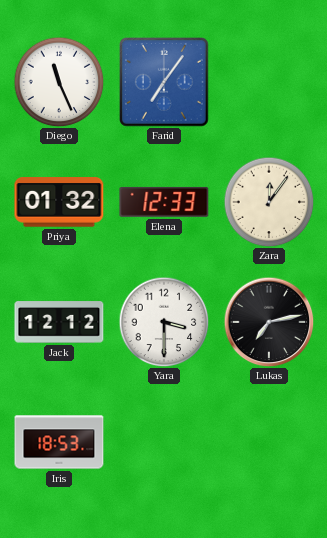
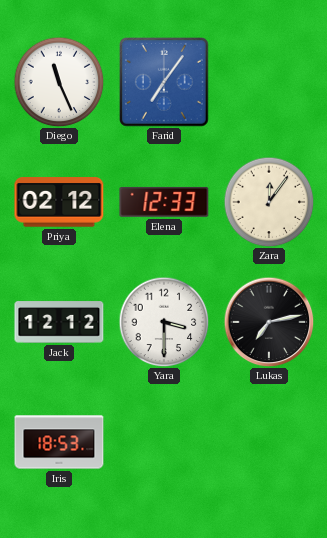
Priya: 01:32 -> 02:12 (59, 202)
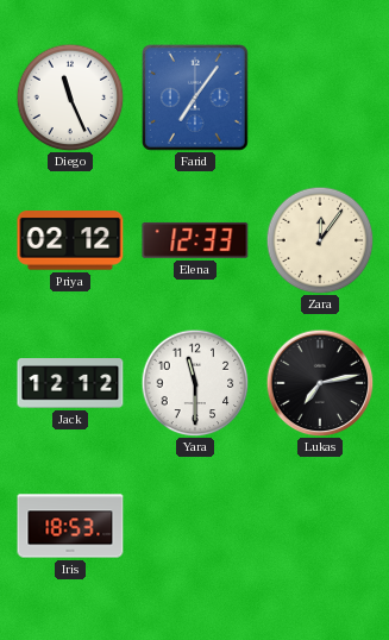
Yara: 3:30 -> 11:30 (195, 383)
